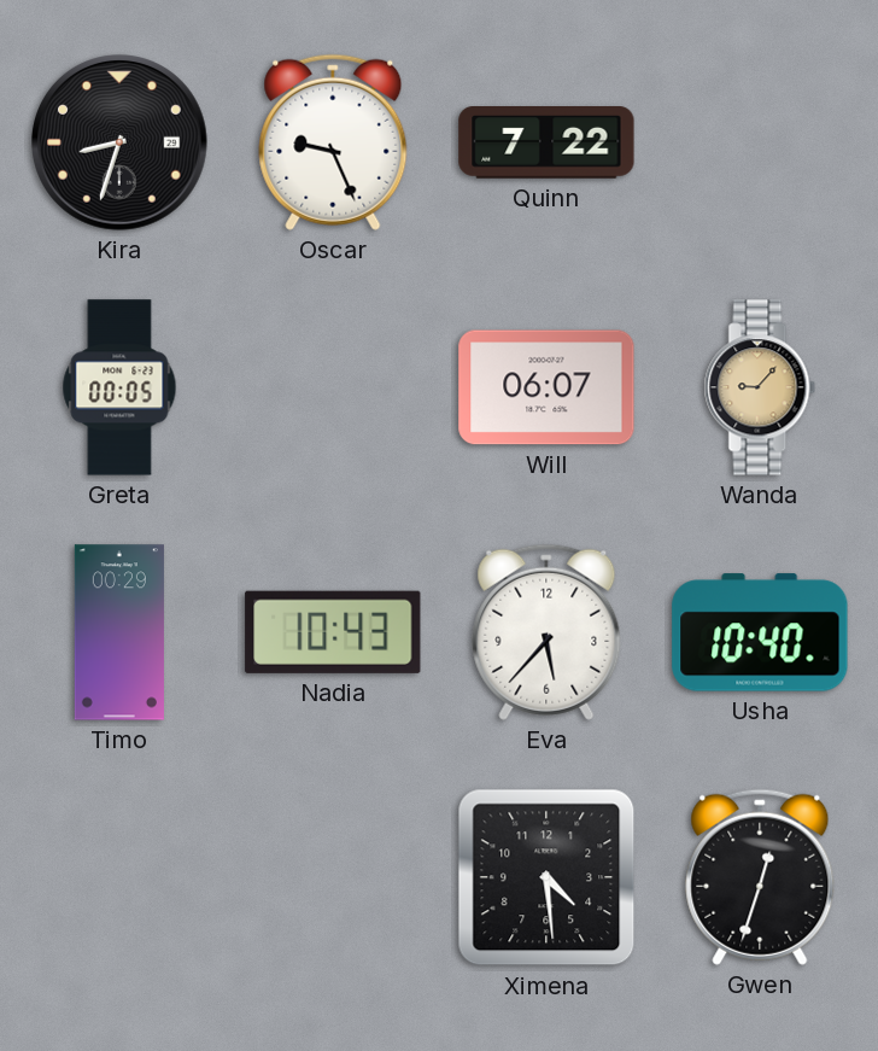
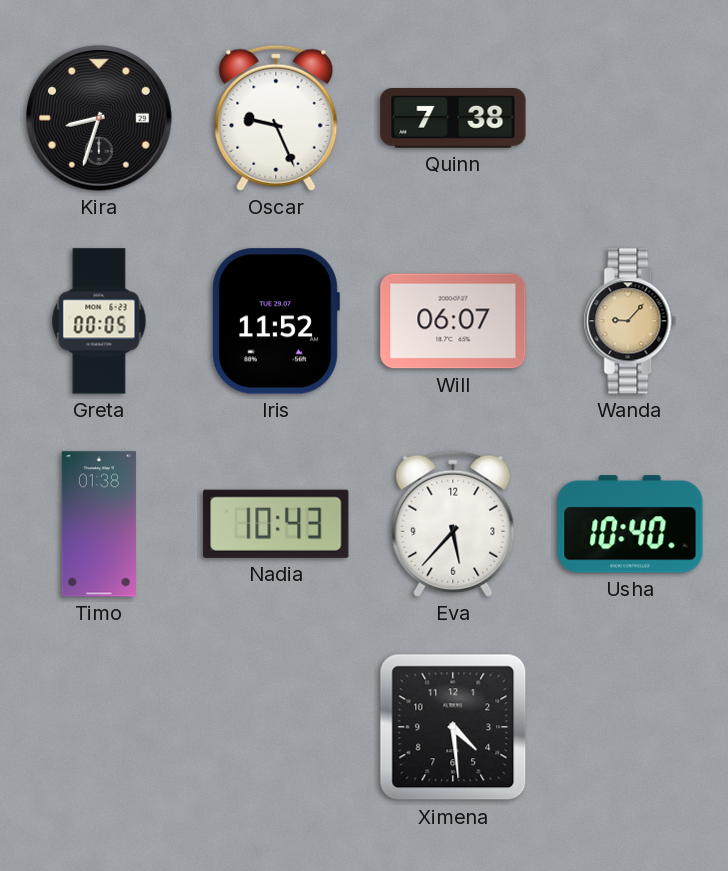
Quinn: 7:22 -> 7:38 (453, 119)
Iris: none -> 11:52 (276, 321)
Timo: 00:29 -> 01:38 (99, 524)
Gwen: 12:33 -> none (760, 877)
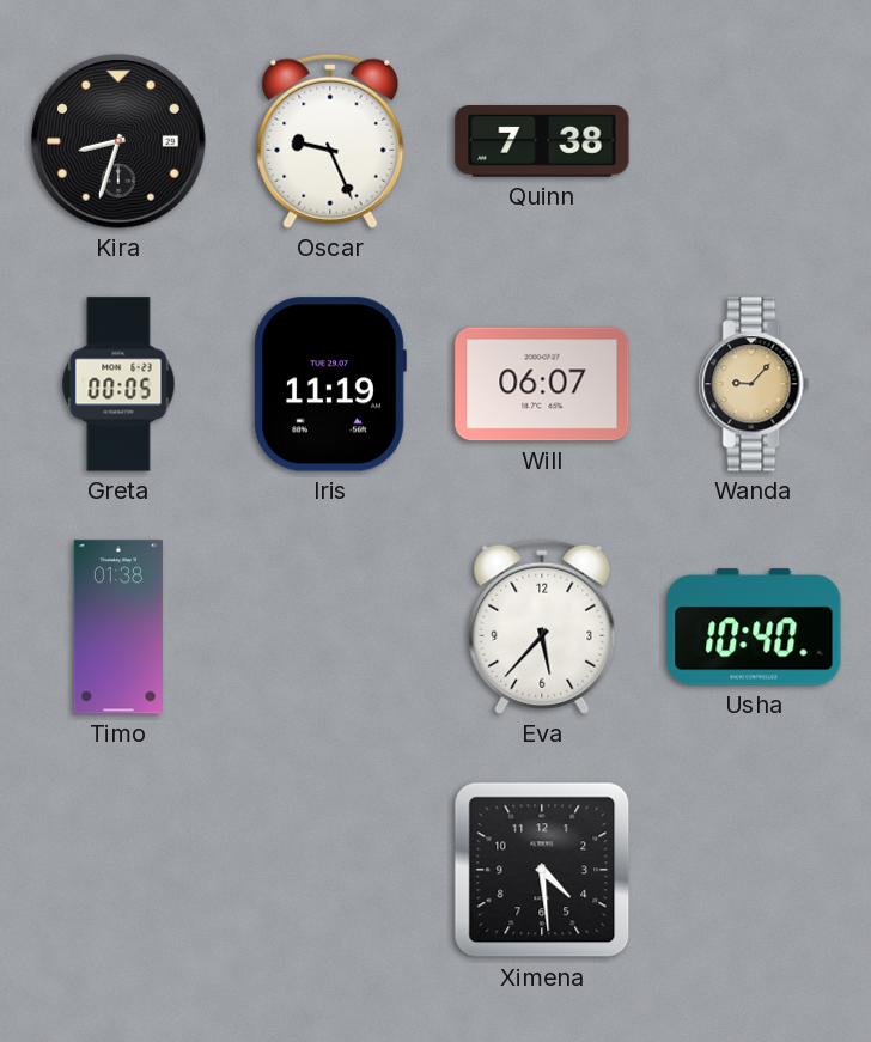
Iris: 11:52 -> 11:19 (330, 384)
Nadia: 10:43 -> none (276, 524)
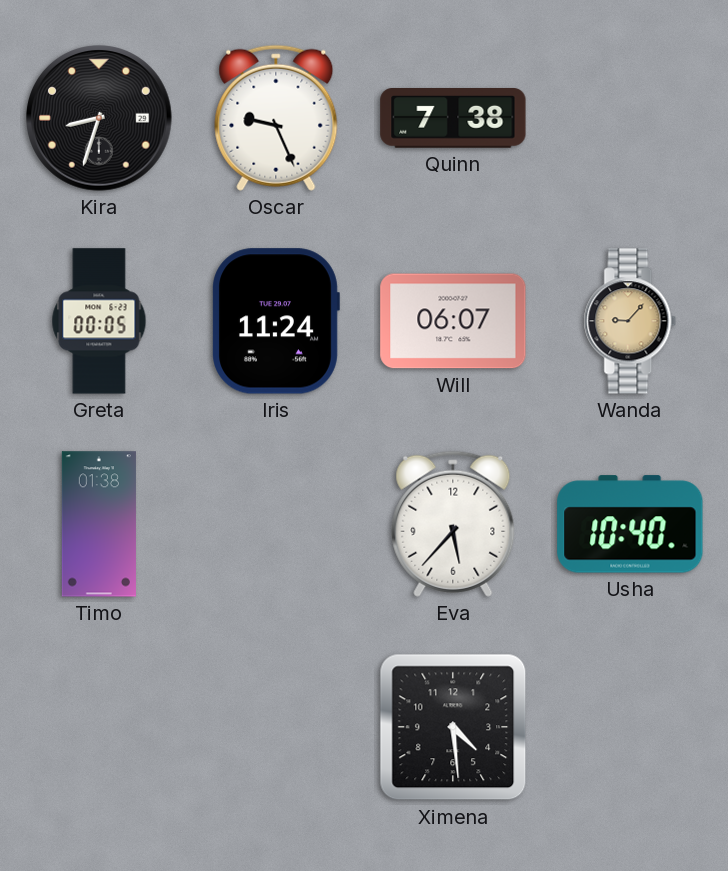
Iris: 11:19 -> 11:24 (276, 321)
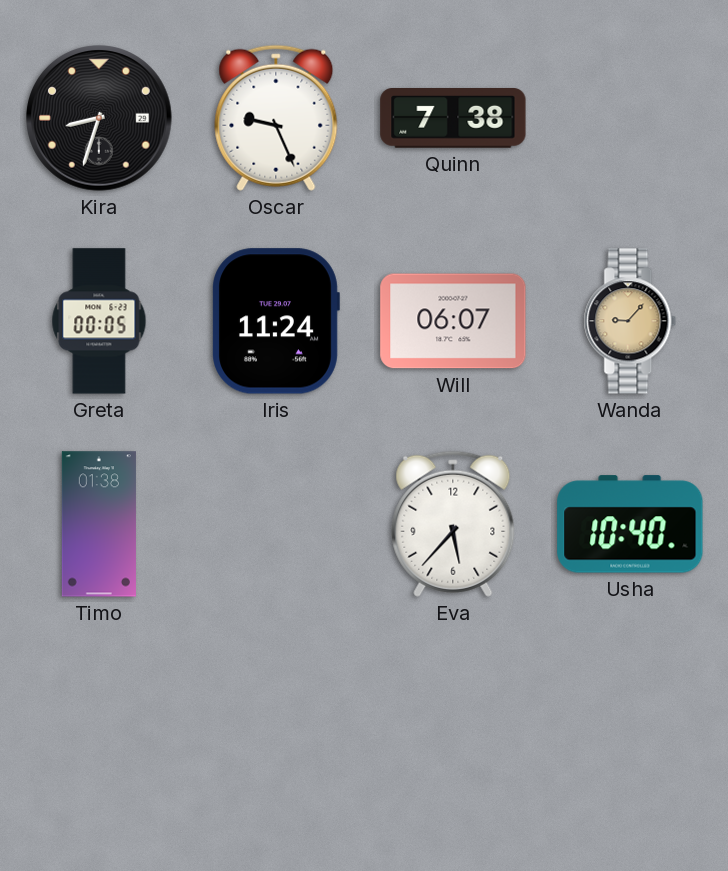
Ximena: 4:29 -> none (453, 727)
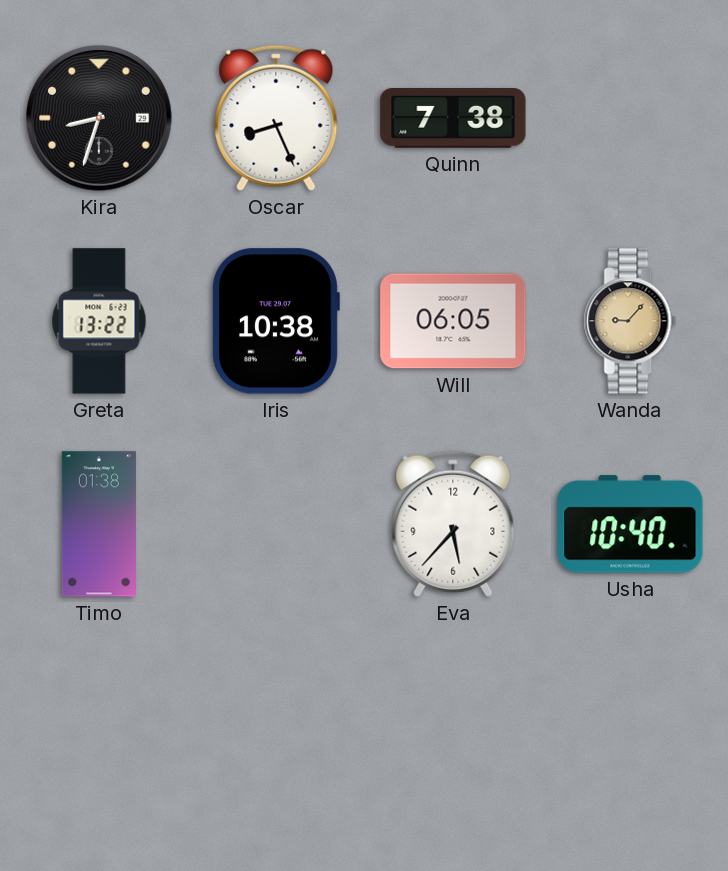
Oscar: 9:26 -> 8:26 (276, 118)
Greta: 00:05 -> 13:22 (99, 321)
Iris: 11:24 -> 10:38 (276, 321)
Will: 06:07 -> 06:05 (453, 321)
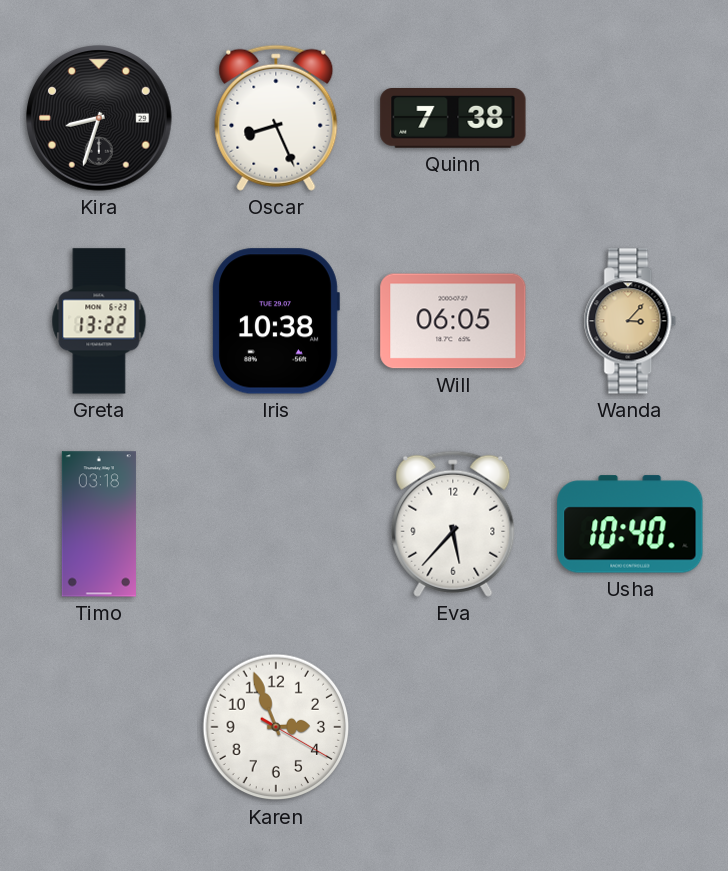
Wanda: 9:07 -> 3:07 (630, 321)
Timo: 01:38 -> 03:18 (99, 524)
Karen: none -> 2:56 (276, 727)
